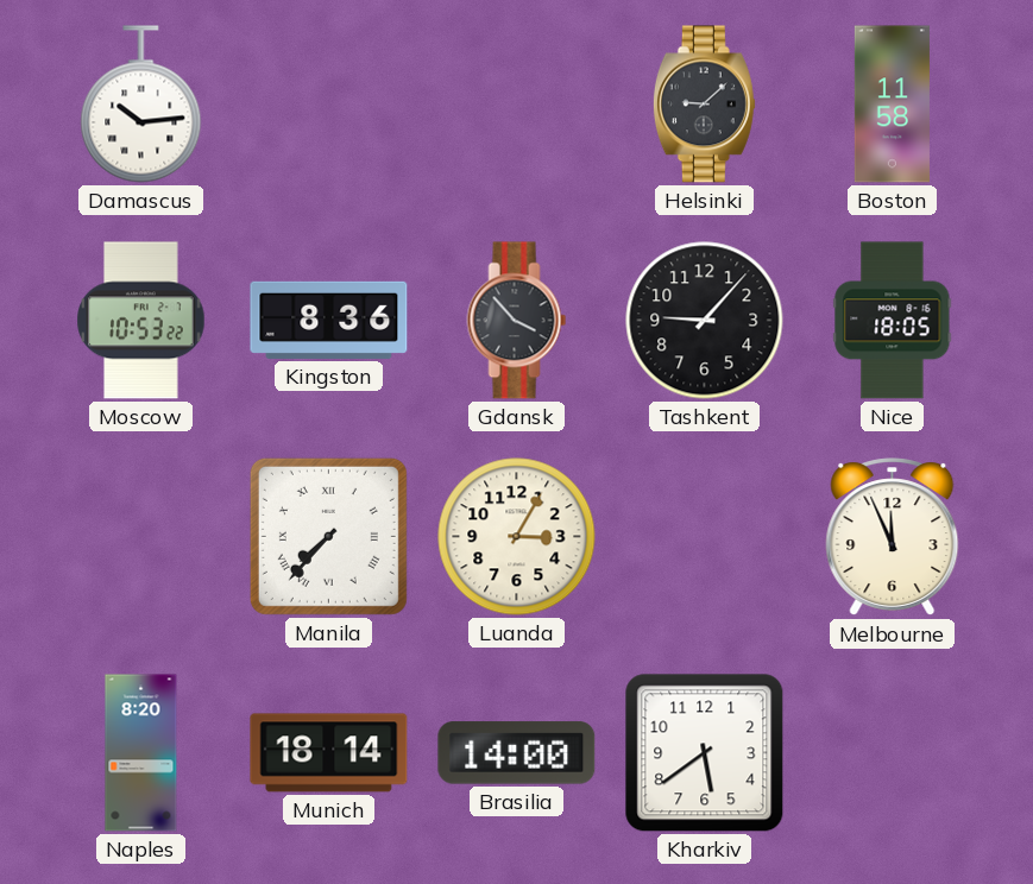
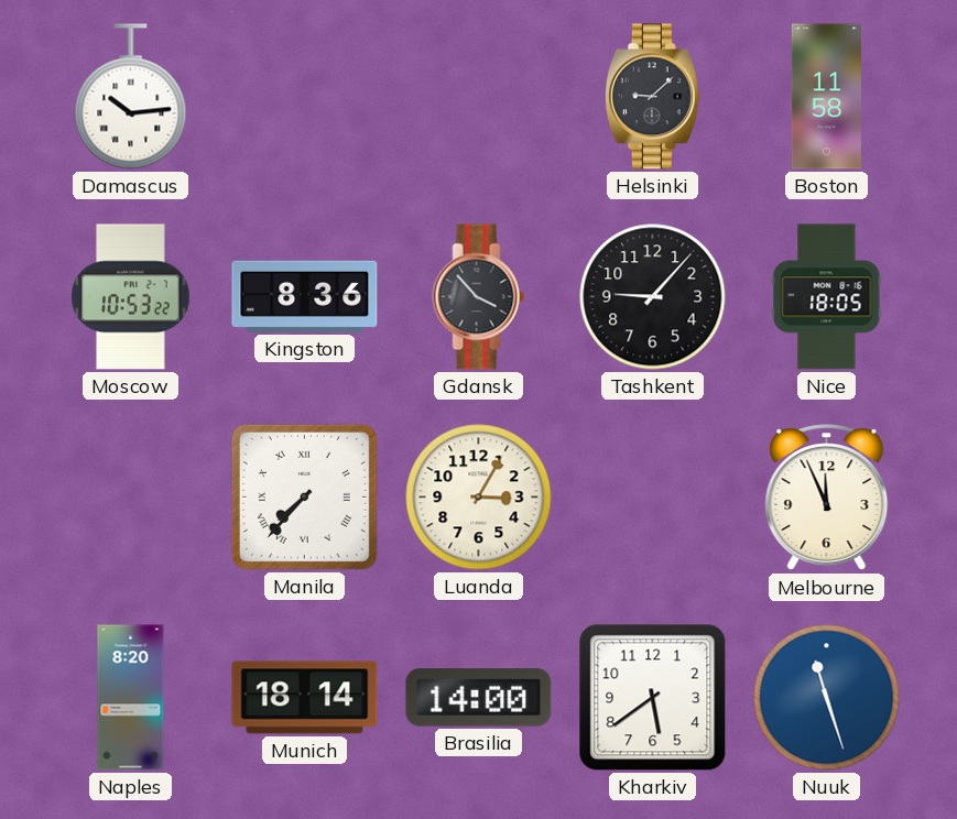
Nuuk: none -> 11:27 (827, 698)
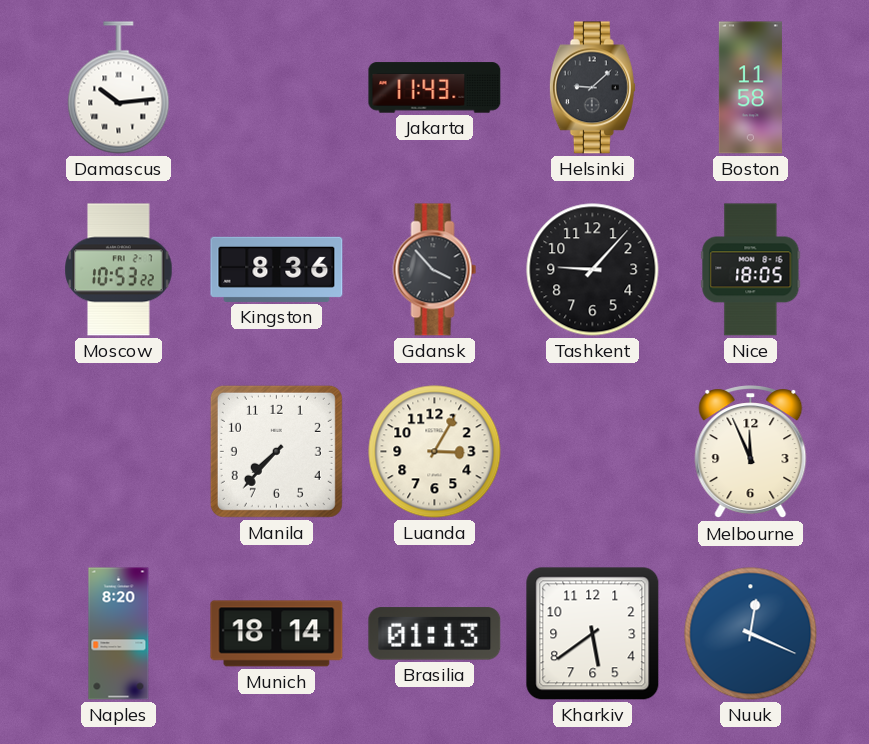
Jakarta: none -> 11:43 (435, 88)
Manila numerals: Roman -> Arabic (276, 451)
Brasilia: 14:00 -> 01:13 (435, 634)
Nuuk: 11:27 -> 12:19 (751, 634)
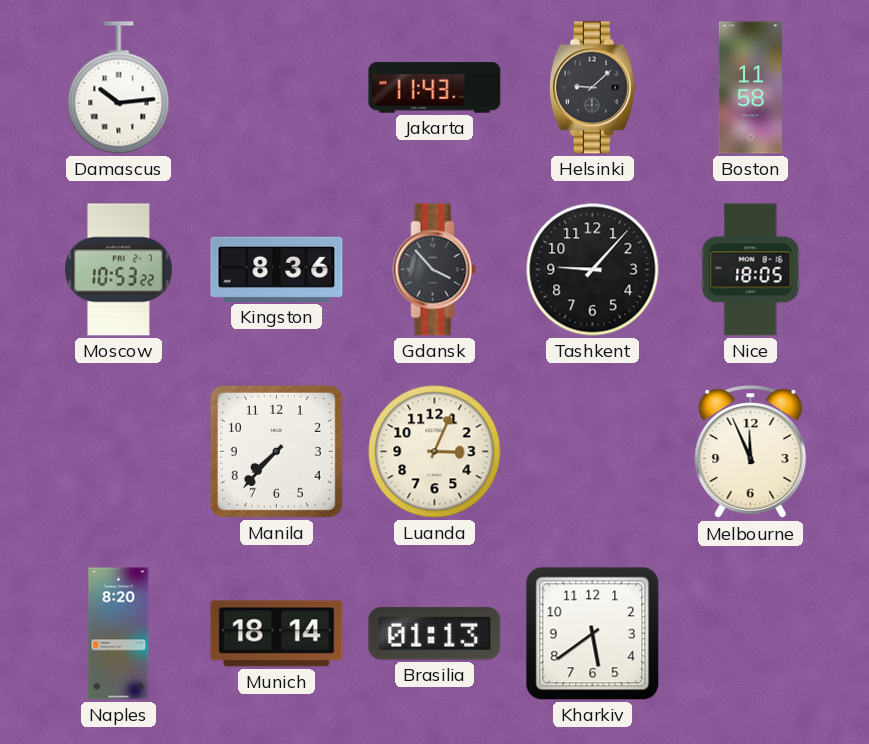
Luanda: 3:05 -> 3:04 (435, 452)
Nuuk: 12:19 -> none (751, 634)
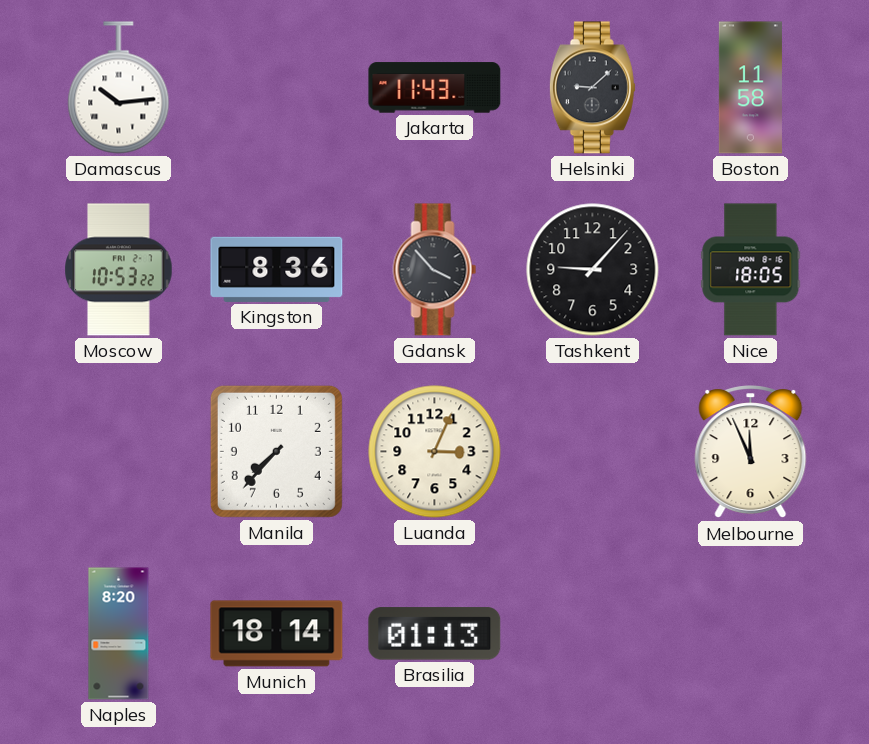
Kharkiv: 5:39 -> none (593, 634)
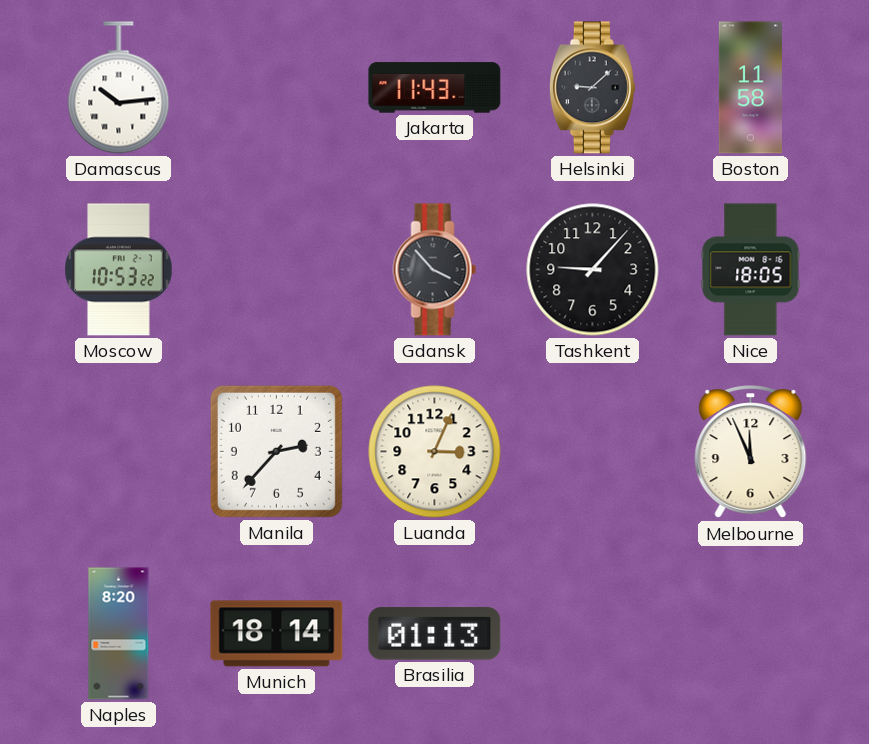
Kingston: 8:36 -> none (277, 269)
Manila: 7:37 -> 2:37 (276, 451)
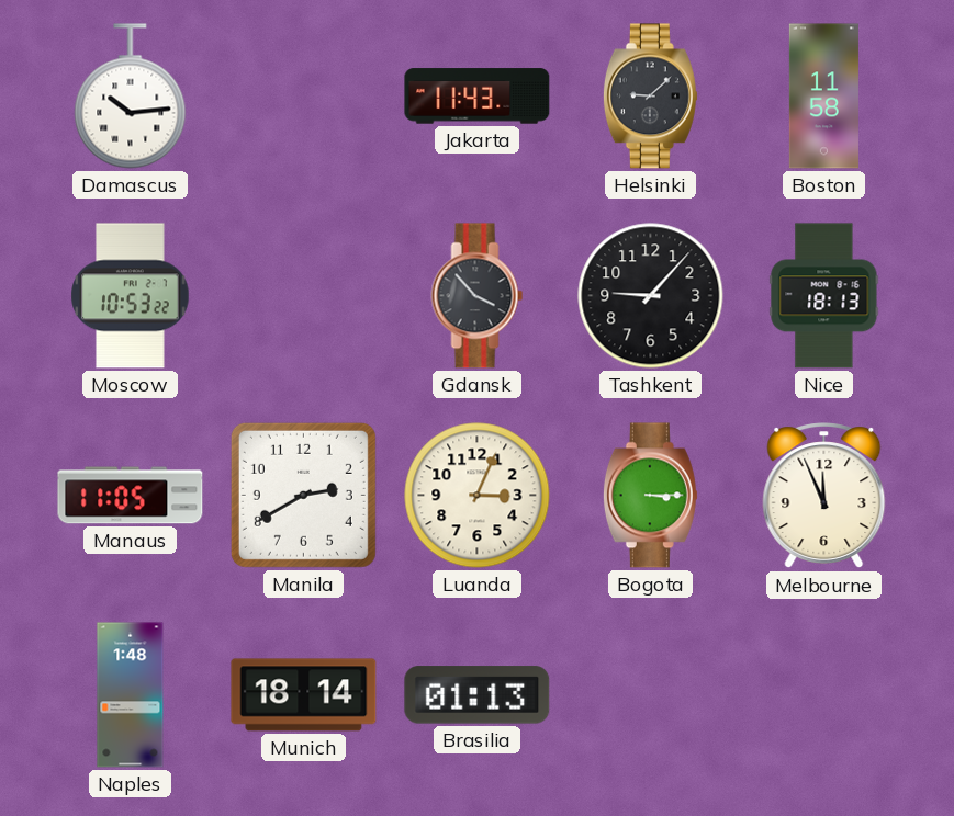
Nice: 18:05 -> 18:13 (824, 296)
Manaus: none -> 11:05 (131, 496)
Manila: 2:37 -> 2:40 (303, 495)
Bogota: none -> 3:15 (650, 496)
Naples: 8:20 -> 1:48 (131, 695)
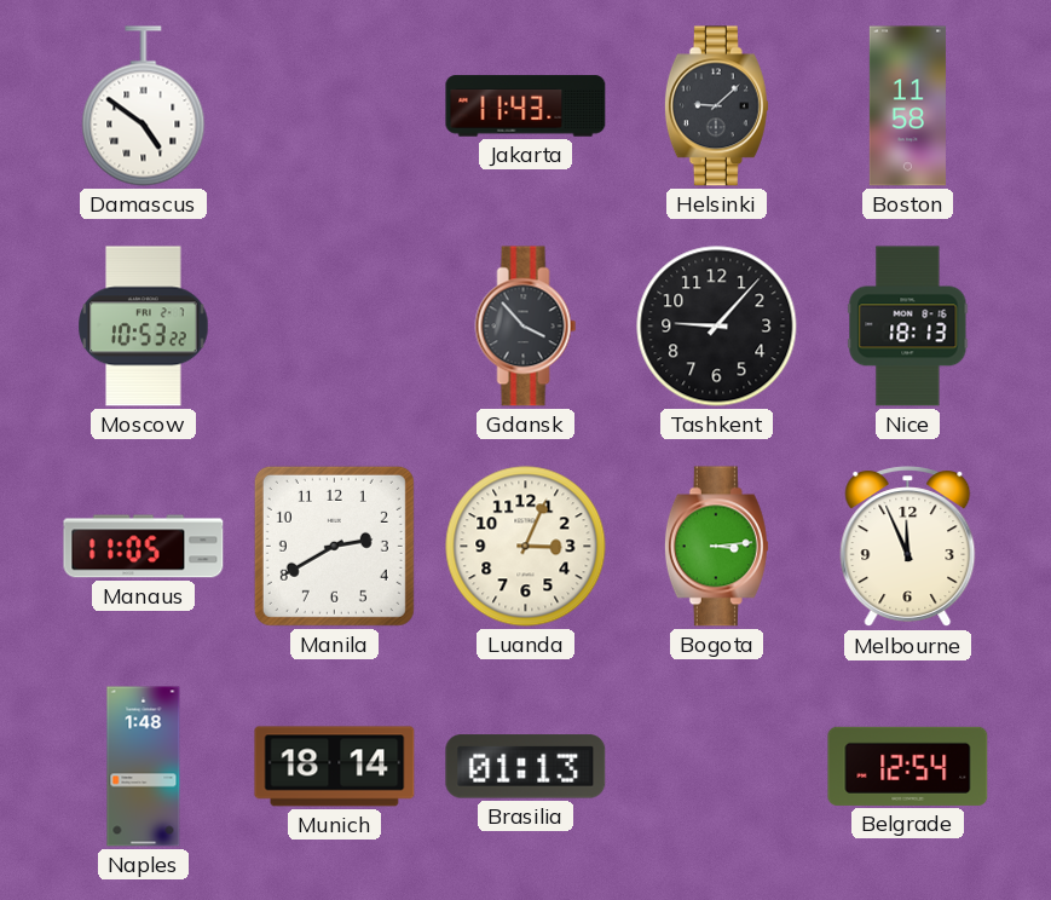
Damascus: 10:14 -> 4:51 (144, 106)
Bogota: 3:15 -> 3:14 (716, 547)
Belgrade: none -> 12:54 (908, 766)
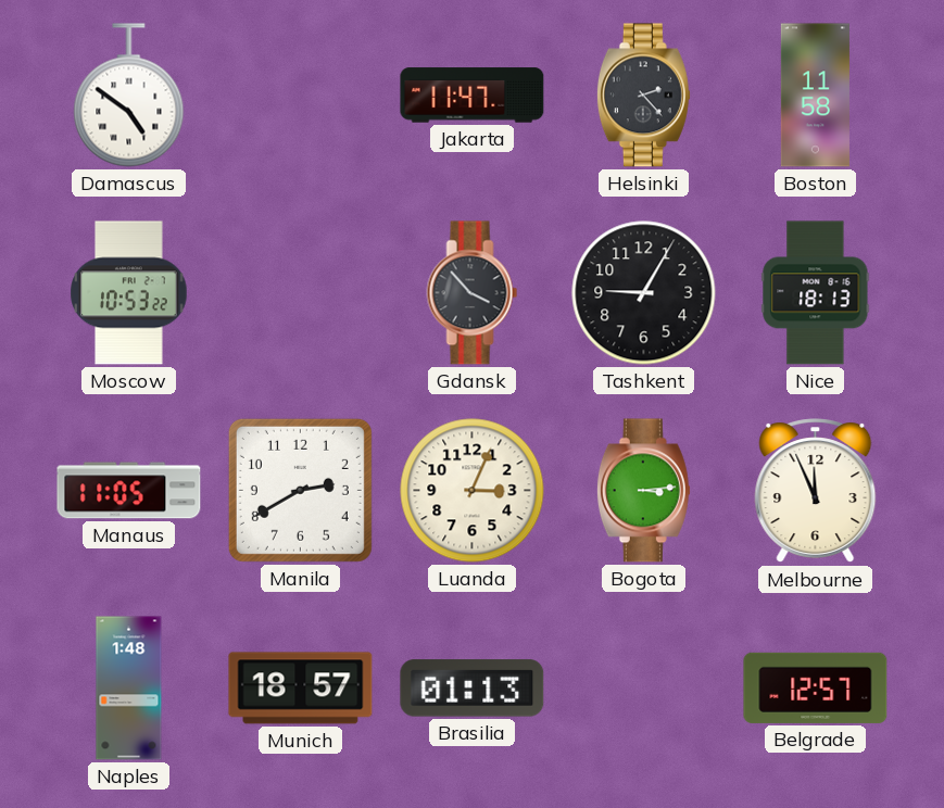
Jakarta: 11:43 -> 11:47 (473, 96)
Helsinki: 9:08 -> 2:23 (643, 96)
Tashkent: 9:07 -> 9:05 (644, 293)
Munich: 18:14 -> 18:57 (301, 689)
Belgrade: 12:54 -> 12:57 (816, 687)
